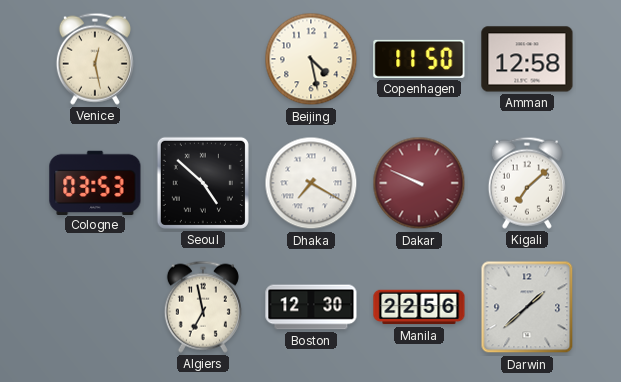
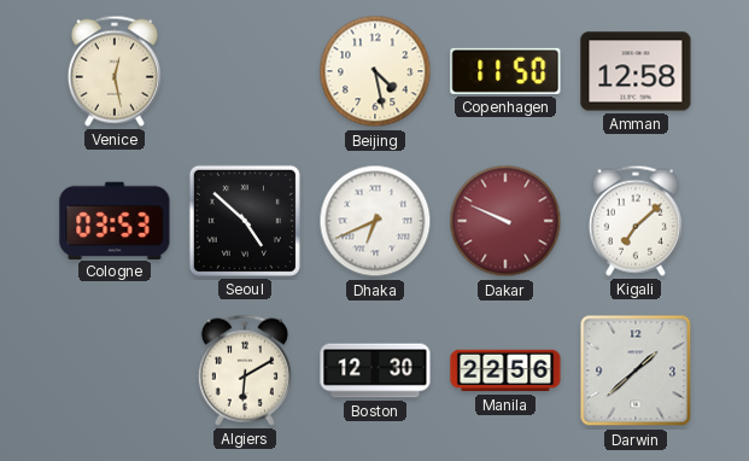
Dhaka: 7:20 -> 6:41 (375, 221)
Algiers: 6:58 -> 6:10 (245, 370)
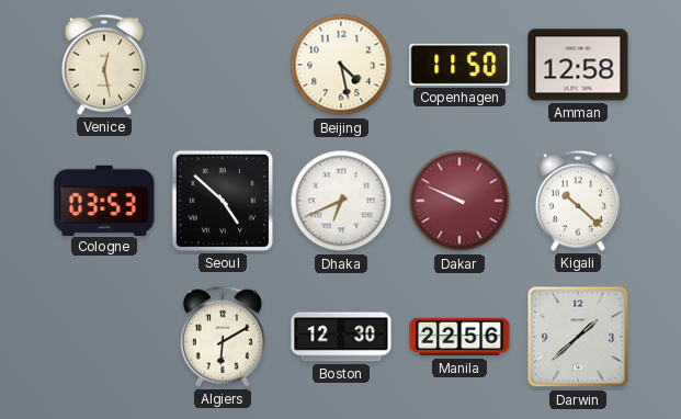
Kigali: 7:08 -> 10:22 (578, 201)
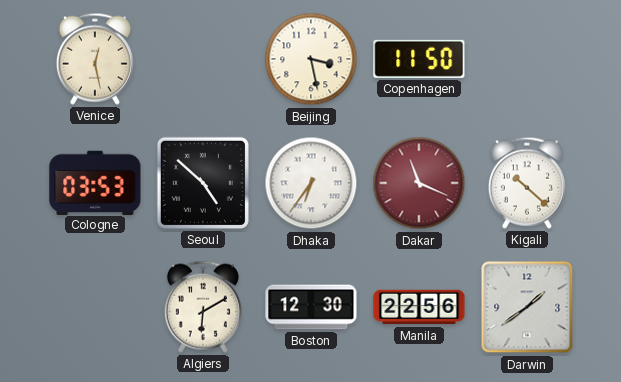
Beijing: 4:28 -> 3:28 (311, 59)
Amman: 12:58 -> none (578, 65)
Dhaka: 6:41 -> 6:36 (311, 183)
Dakar: 9:49 -> 11:19 (419, 183)
Darwin: 1:38 -> 1:39 (527, 307)
